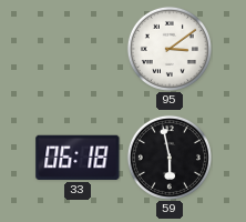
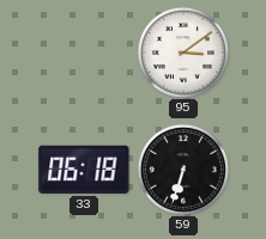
59: 5:58 -> 6:33 (183, 170)
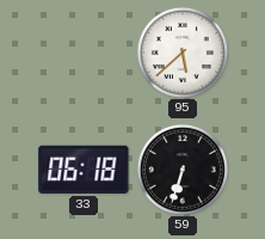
95: 3:09 -> 5:38 (183, 53)
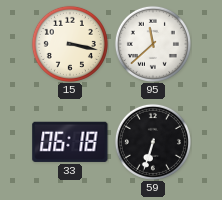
15: none -> 3:17 (70, 44)
95: 5:38 -> 11:38 (153, 44)
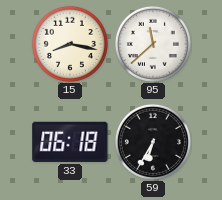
15: 3:17 -> 8:17 (70, 44)
59: 6:33 -> 6:35 (153, 142)
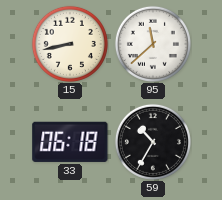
15: 8:17 -> 8:43 (70, 44)
59: 6:35 -> 10:35 (153, 142)
